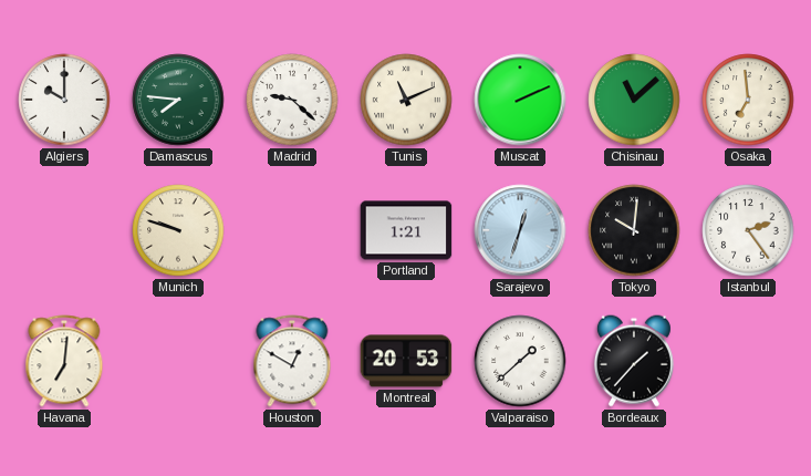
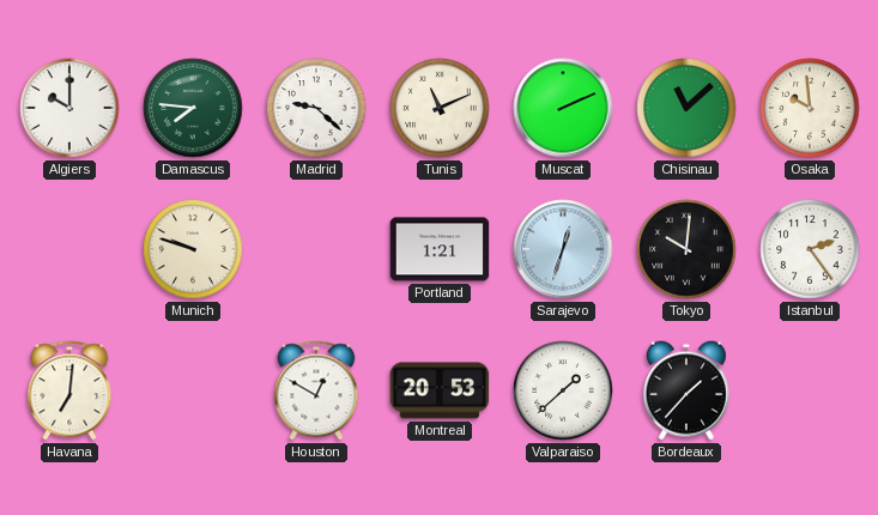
Osaka: 6:59 -> 9:59 (810, 108)
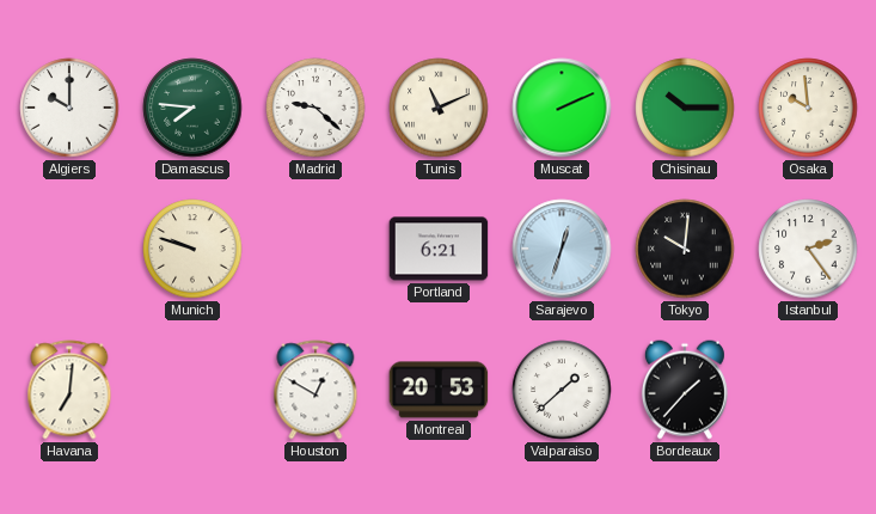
Chisinau: 11:08 -> 10:15 (685, 108)
Portland: 1:21 -> 6:21 (439, 249)
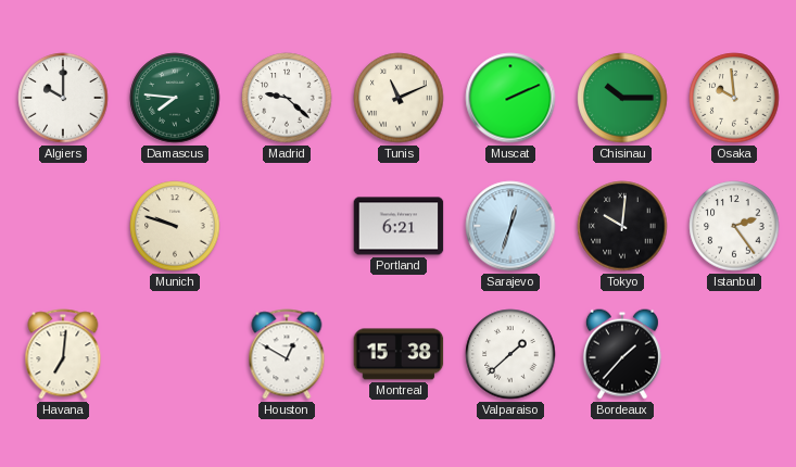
Montreal: 20:53 -> 15:38 (399, 354)
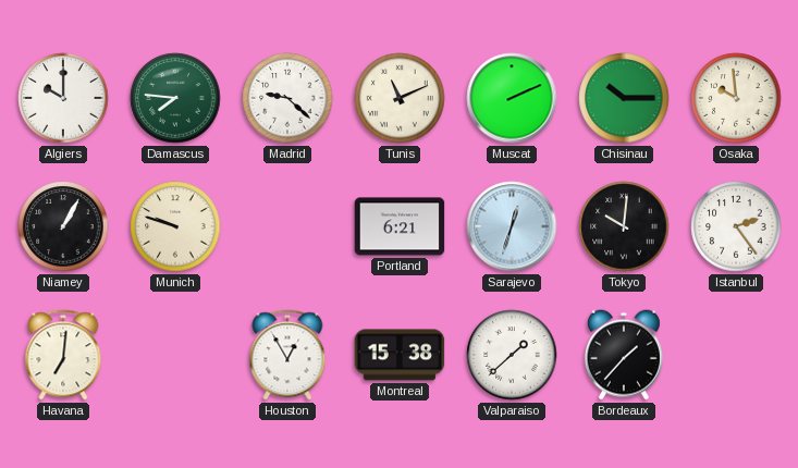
Niamey: none -> 1:05 (63, 226)
Houston: 12:50 -> 12:55 (287, 355)
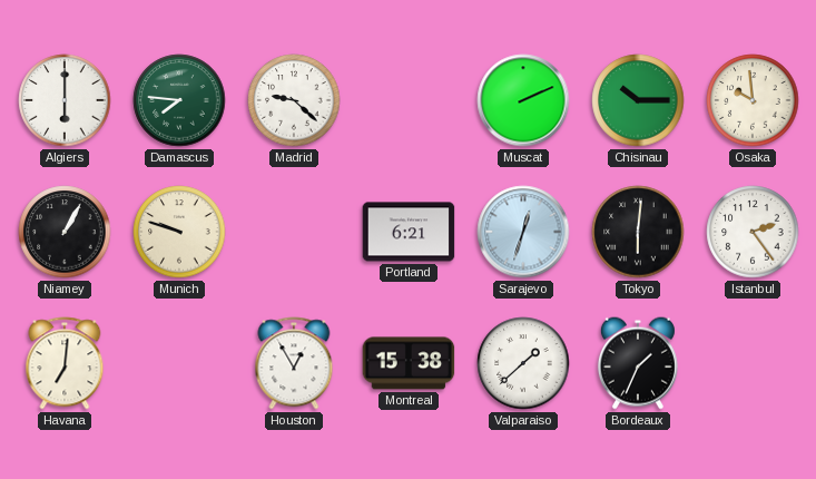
Algiers: 10:00 -> 6:00 (65, 100)
Tunis: 11:11 -> none (400, 98)
Tokyo: 10:01 -> 6:01 (638, 232)
Bordeaux: 1:37 -> 1:34 (638, 363)
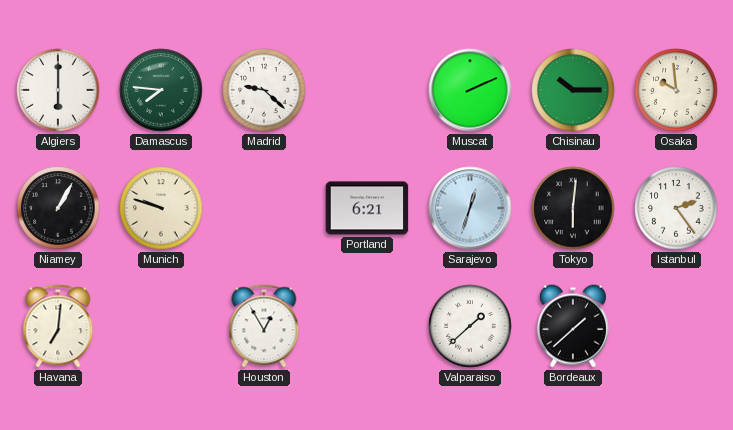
Montreal: 15:38 -> none (409, 363)
Bordeaux: 1:34 -> 1:38 (573, 326)
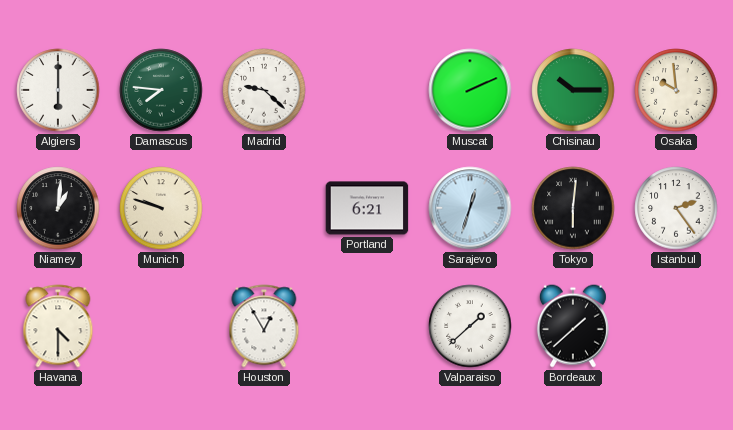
Niamey: 1:05 -> 1:01 (58, 208)
Havana: 7:01 -> 4:30 (58, 326)
